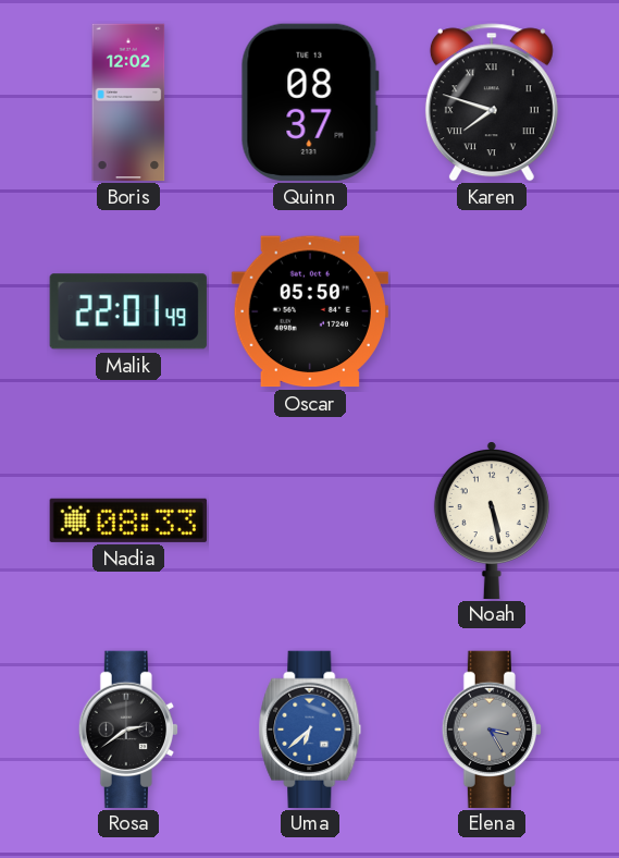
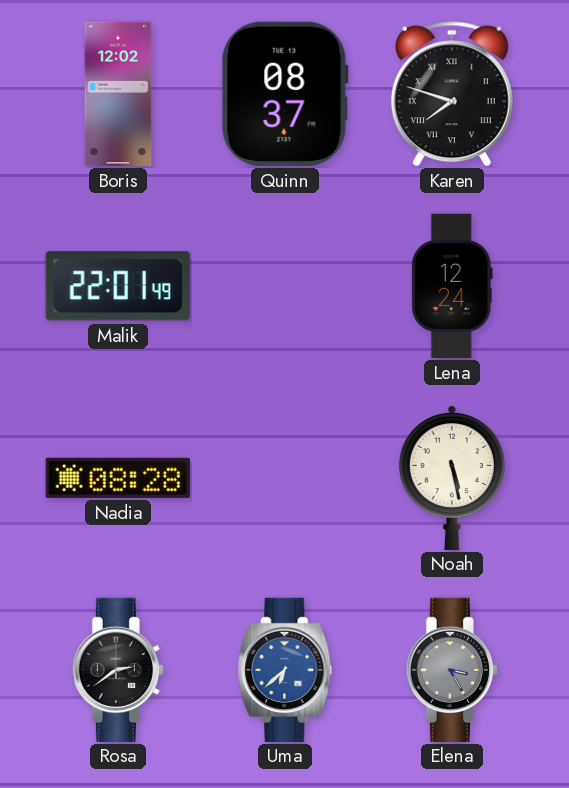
Oscar: 05:50 -> none (310, 311)
Lena: none -> 12:24 (452, 286)
Nadia: 08:33 -> 08:28 (118, 478)
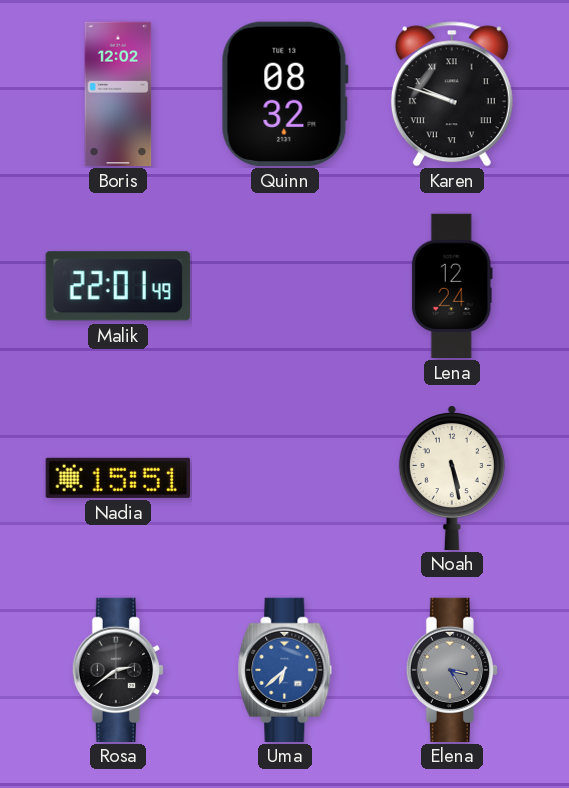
Quinn: 08:37 -> 08:32 (285, 94)
Karen: 7:48 -> 9:48 (452, 94)
Nadia: 08:28 -> 15:51 (118, 478)
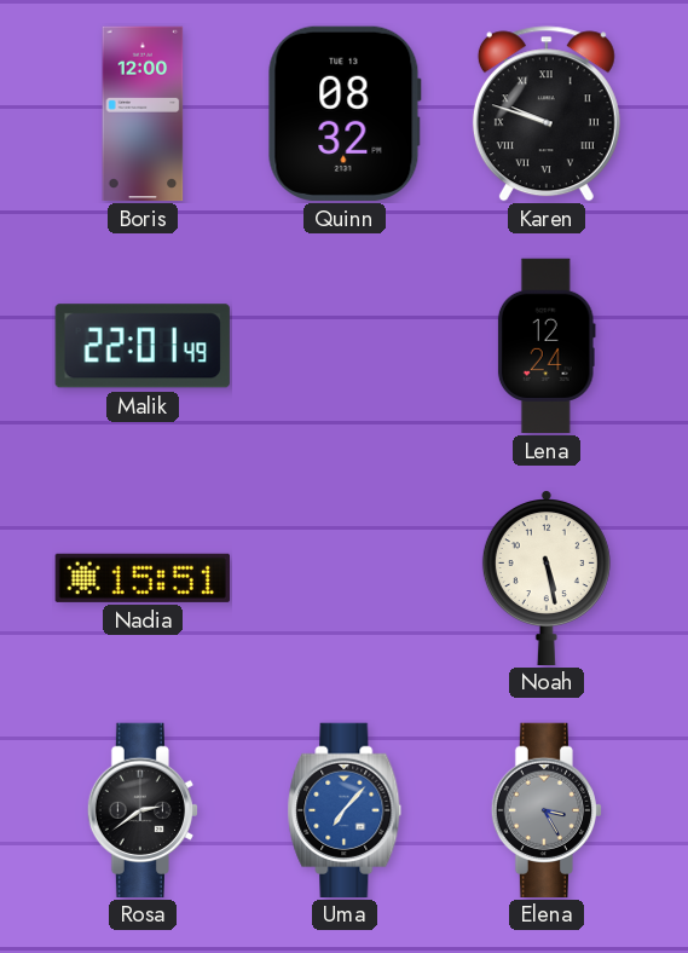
Boris: 12:02 -> 12:00 (143, 114)
Uma: 6:38 -> 7:07 (345, 809)
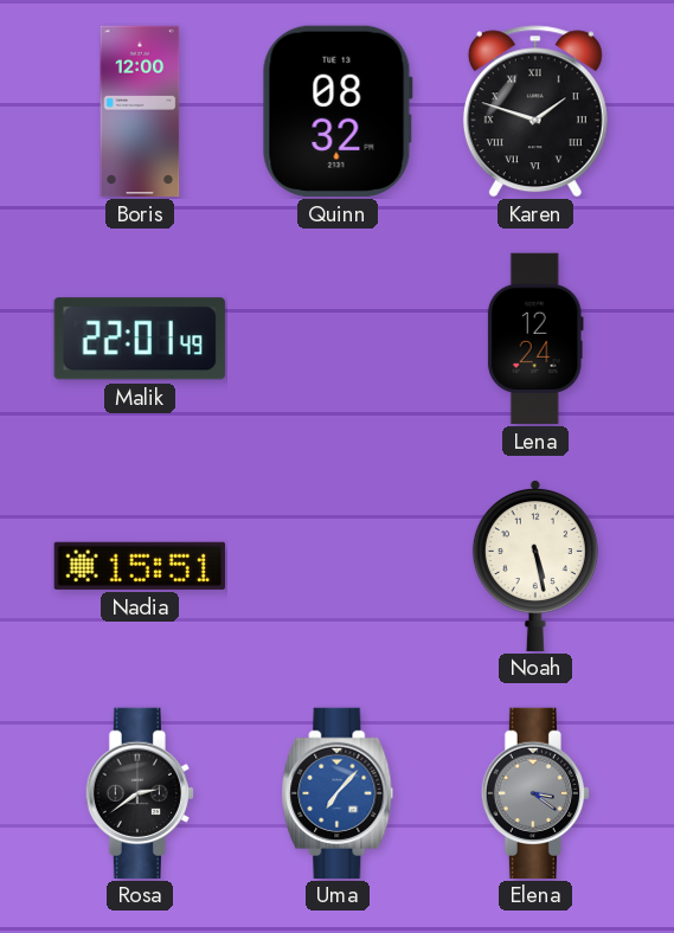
Karen: 9:48 -> 1:48 (535, 111)
Elena: 3:25 -> 3:21 (534, 792)
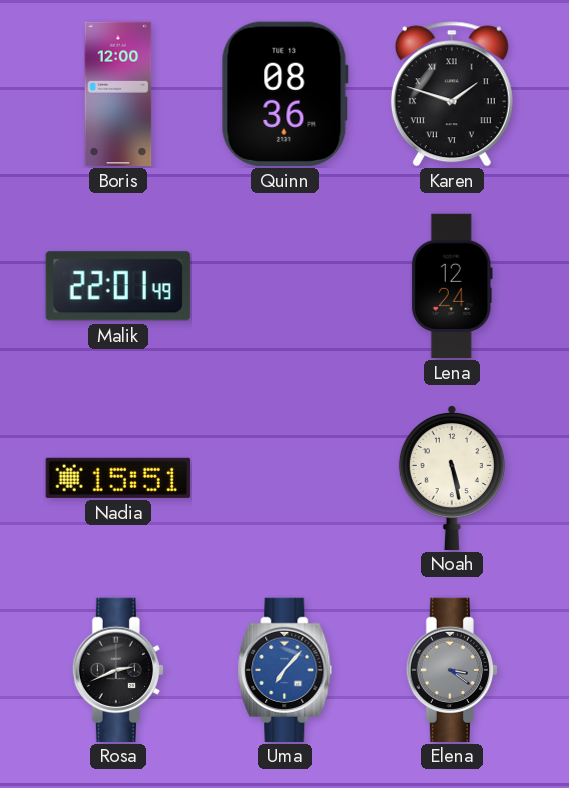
Quinn: 08:32 -> 08:36 (285, 94)
Rosa: 2:39 -> 2:41 (117, 669)
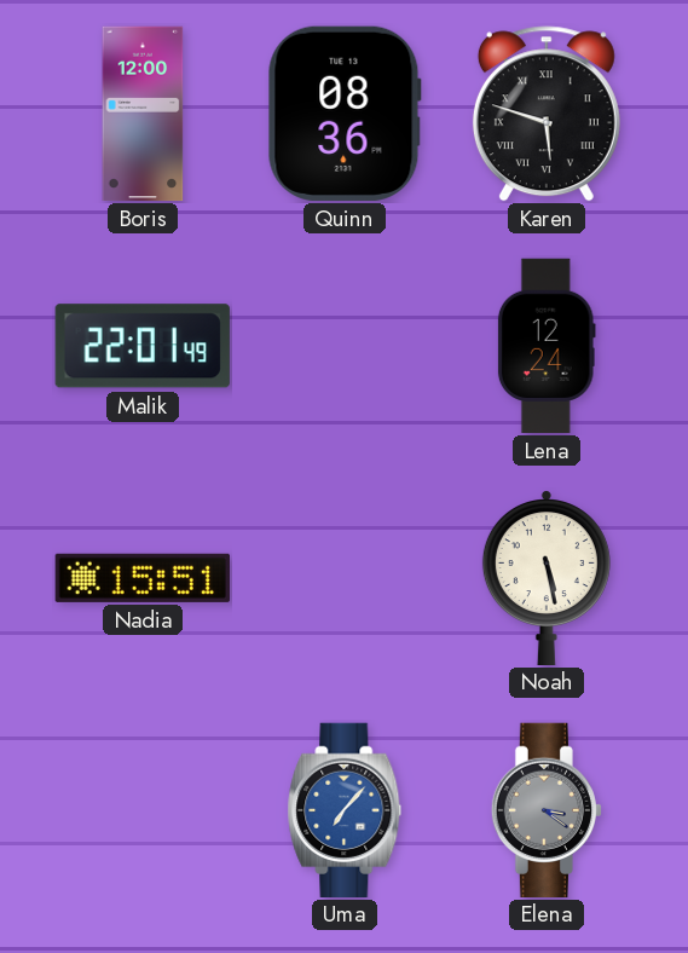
Karen: 1:48 -> 5:48 (547, 114)
Rosa: 2:41 -> none (117, 669)
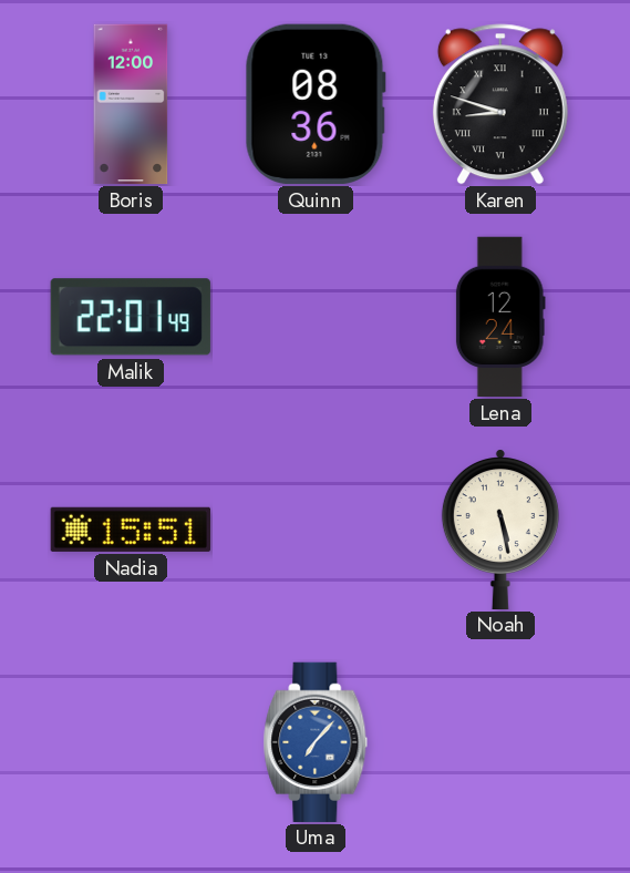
Karen: 5:48 -> 8:48 (500, 104)
Elena: 3:21 -> none (545, 809)
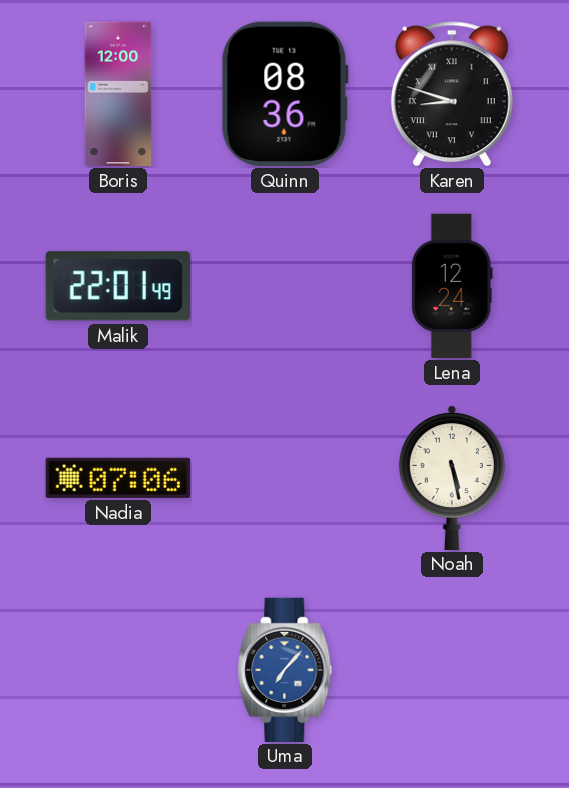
Nadia: 15:51 -> 07:06 (118, 478)
